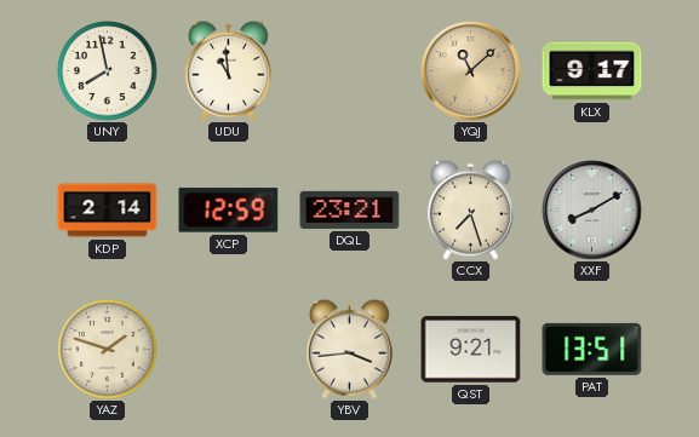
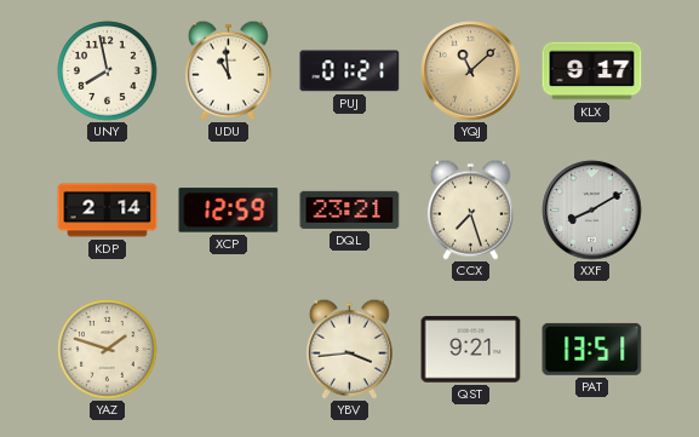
PUJ: none -> 01:21 (350, 71)
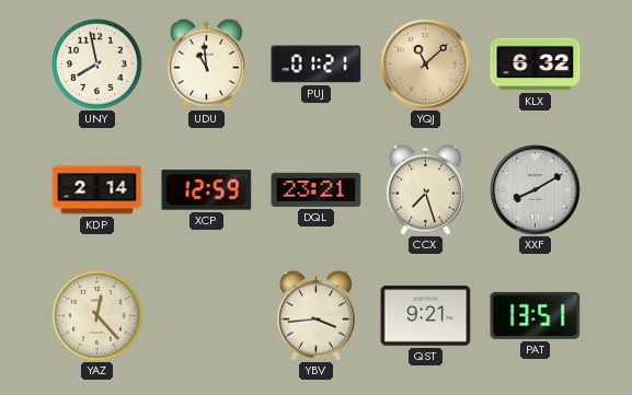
KLX: 9:17 -> 6:32 (536, 65)
YAZ: 1:48 -> 12:23 (97, 316)
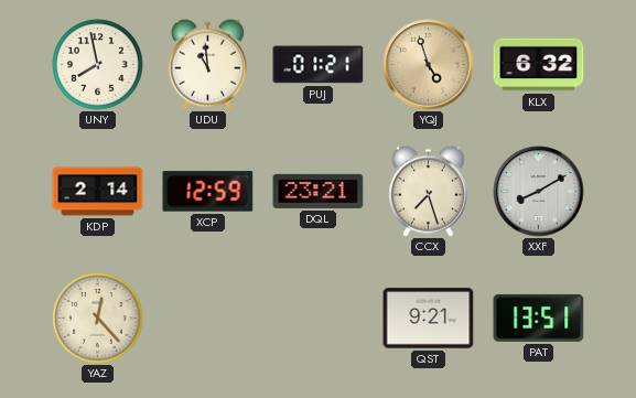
YQJ: 11:08 -> 4:57 (429, 65)
YBV: 3:44 -> none (315, 315)
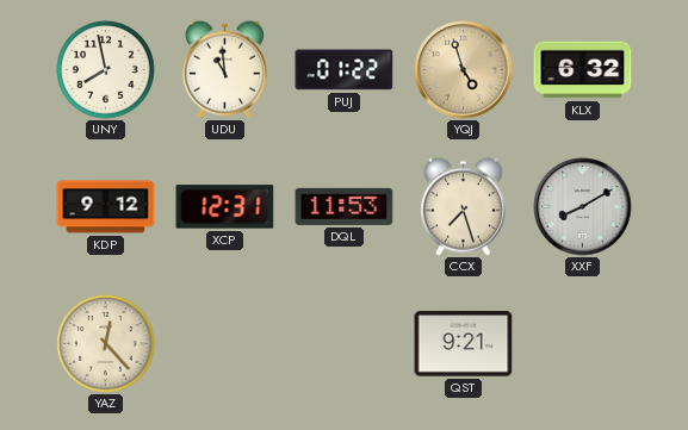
PUJ: 01:21 -> 01:22 (345, 70)
KDP: 2:14 -> 9:12 (106, 207)
XCP: 12:59 -> 12:31 (225, 207)
DQL: 23:21 -> 11:53 (345, 206)
PAT: 13:51 -> none (539, 318)
